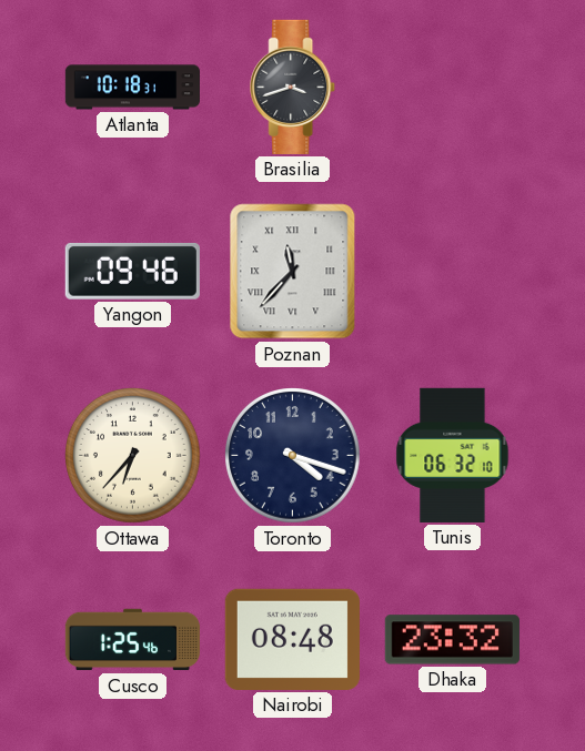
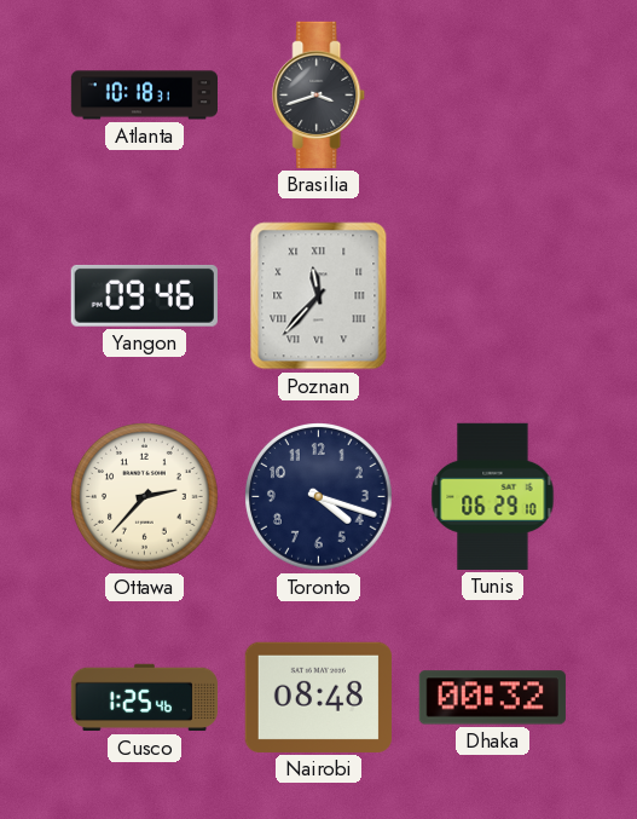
Ottawa: 6:37 -> 2:37 (145, 497)
Tunis: 06:32 -> 06:29 (493, 496)
Dhaka: 23:32 -> 00:32 (492, 698)
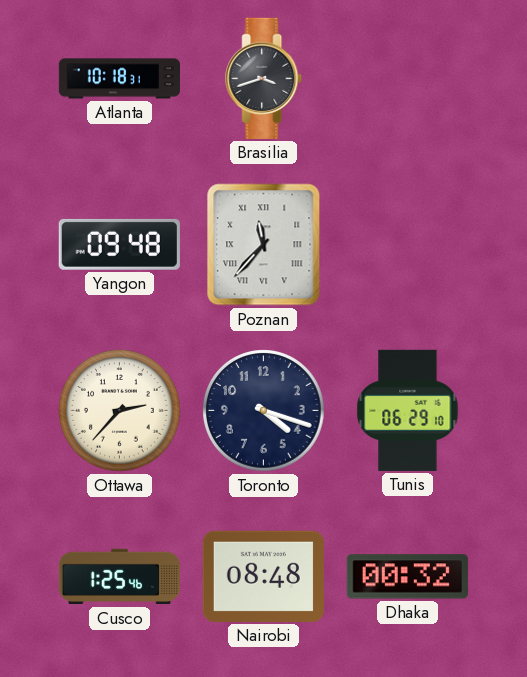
Yangon: 09:46 -> 09:48 (119, 244)
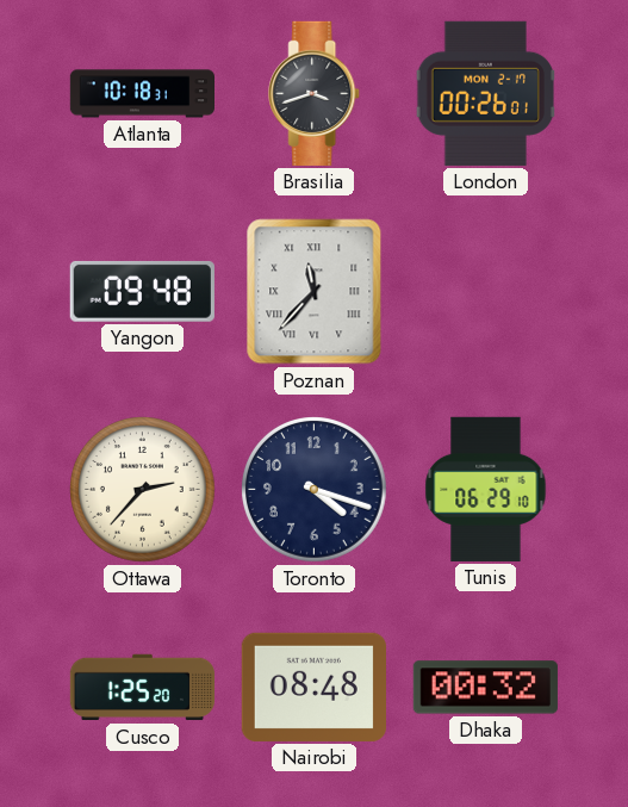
London: none -> 00:26 (485, 93)
Cusco: 1:25:46 -> 1:25:20 (142, 688)
